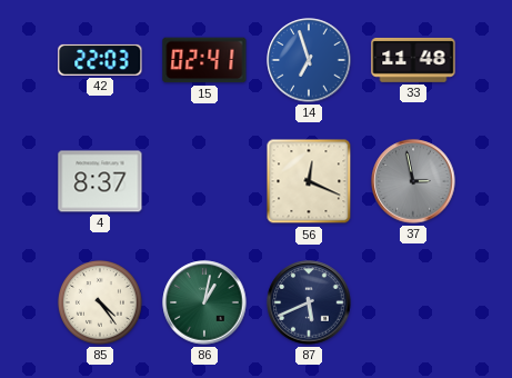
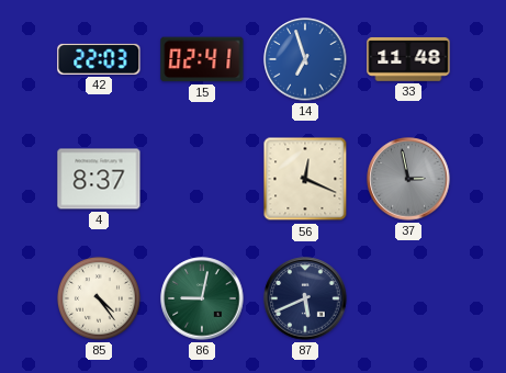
86: 1:02 -> 9:02 (202, 298)
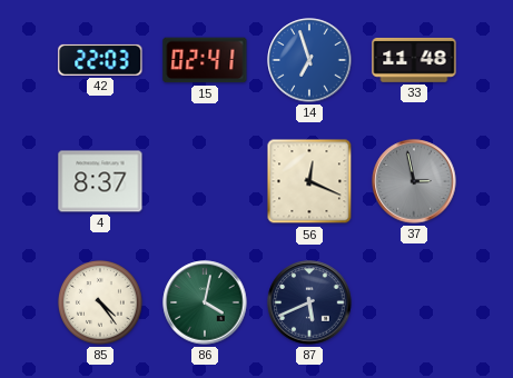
86: 9:02 -> 4:02 (205, 302)
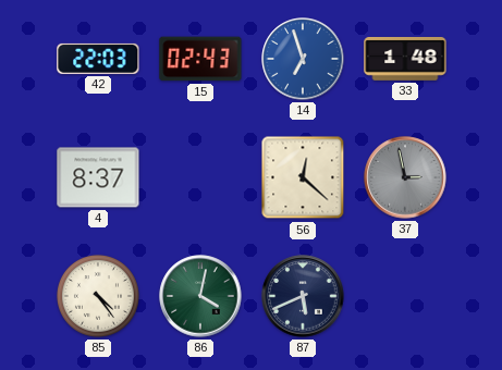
15: 02:41 -> 02:43 (200, 59)
33: 11:48 -> 1:48 (405, 59)
56: 12:19 -> 12:22 (303, 177)
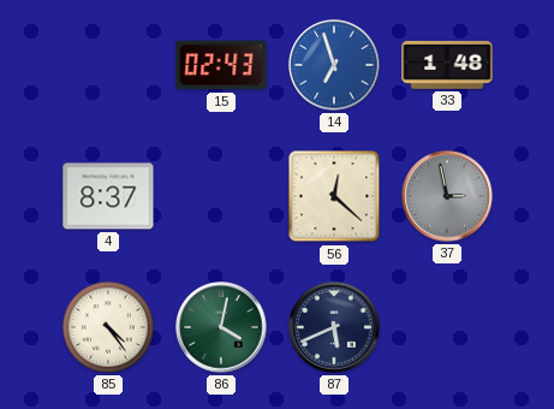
42: 22:03 -> none (98, 59)
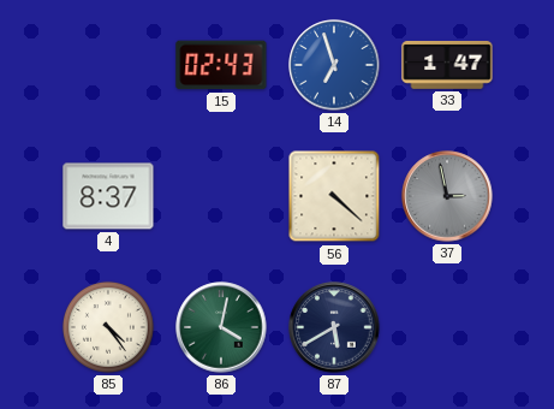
33: 1:48 -> 1:47 (447, 65)
56: 12:22 -> 4:22 (334, 196)
87: 5:41 -> 5:40 (334, 327)
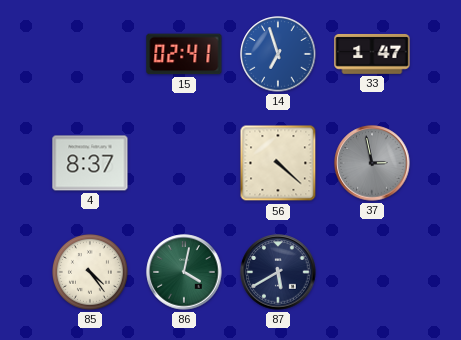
15: 02:43 -> 02:41 (184, 54)
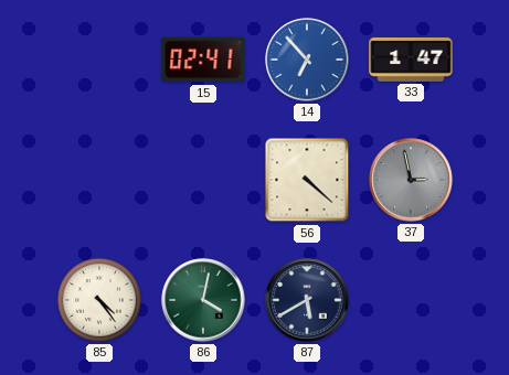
14: 6:57 -> 6:53 (307, 60)
4: 8:37 -> none (90, 163)
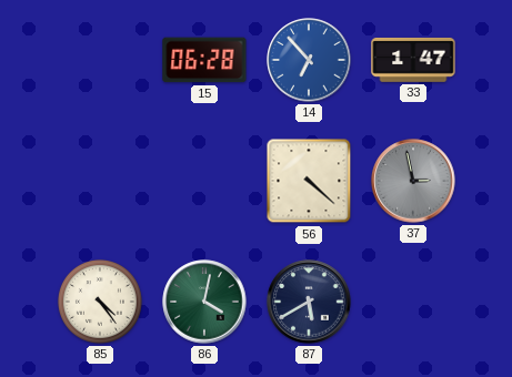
15: 02:41 -> 06:28 (204, 60)
